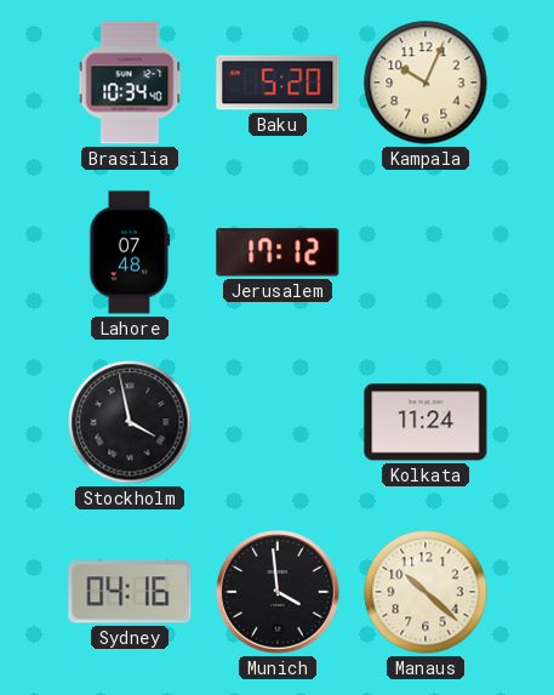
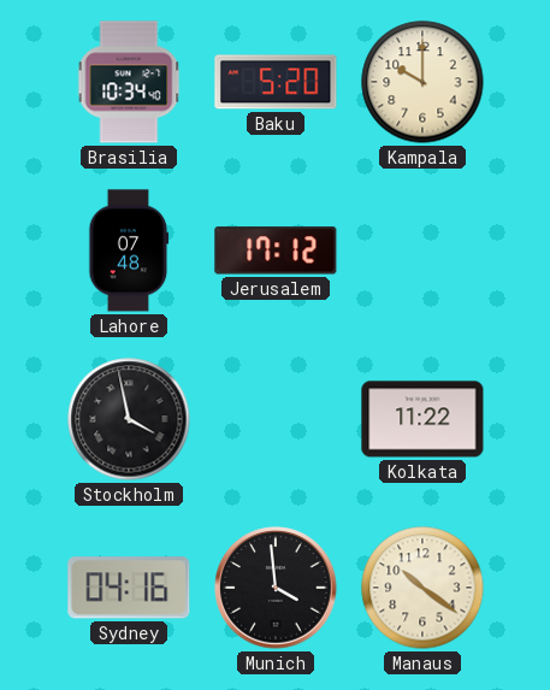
Kampala: 10:04 -> 10:00 (422, 82)
Kolkata: 11:24 -> 11:22 (422, 419)
Manaus: 10:22 -> 10:21 (422, 588)
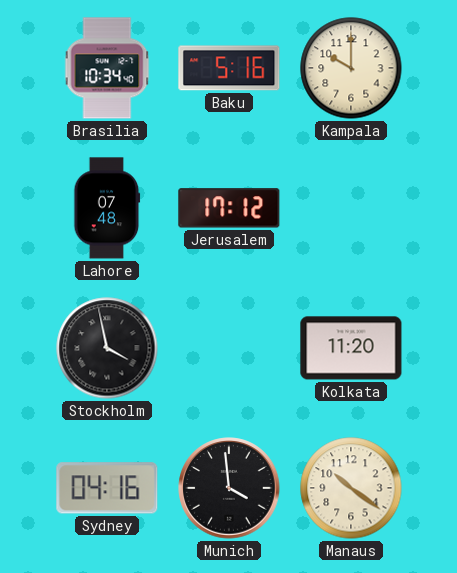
Baku: 5:20 -> 5:16 (229, 68)
Kolkata: 11:22 -> 11:20 (351, 348)
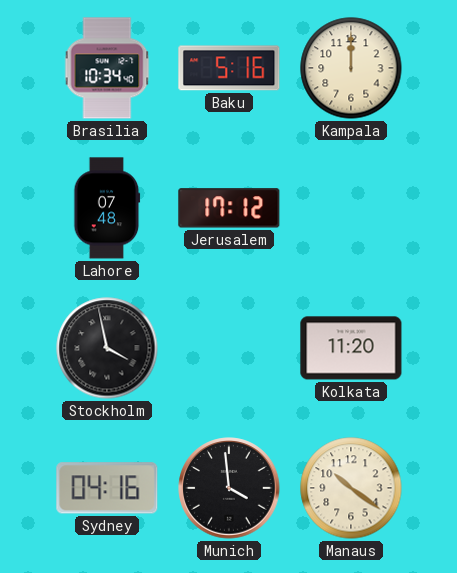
Kampala: 10:00 -> 12:00 (351, 68)
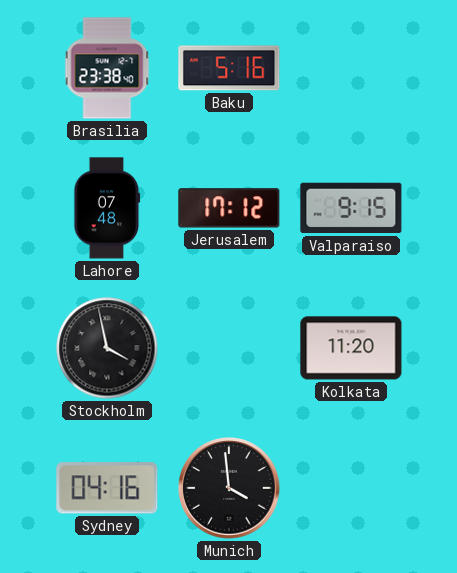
Brasilia: 10:34 -> 23:38 (107, 68)
Kampala: 12:00 -> none (351, 68)
Valparaiso: none -> 9:15 (351, 208)
Manaus: 10:21 -> none (351, 488)
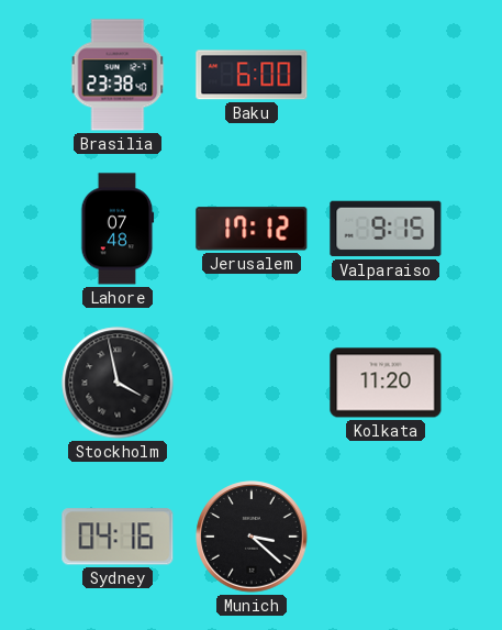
Baku: 5:16 -> 6:00 (252, 75)
Munich: 3:59 -> 3:22 (252, 537)
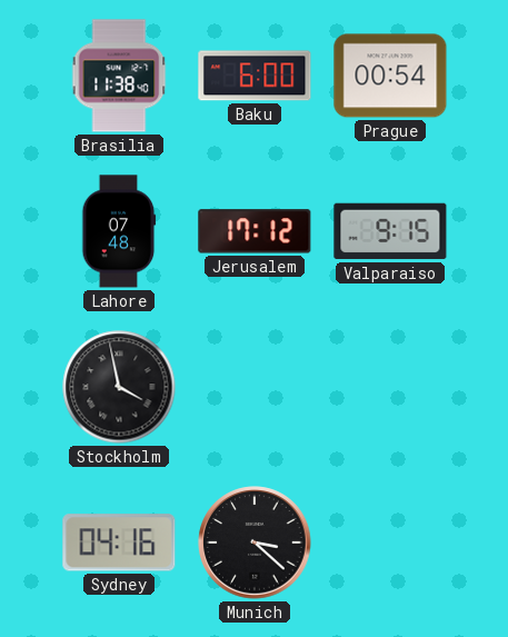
Brasilia: 23:38 -> 11:38 (119, 76)
Prague: none -> 00:54 (390, 76)
Kolkata: 11:20 -> none (386, 383)
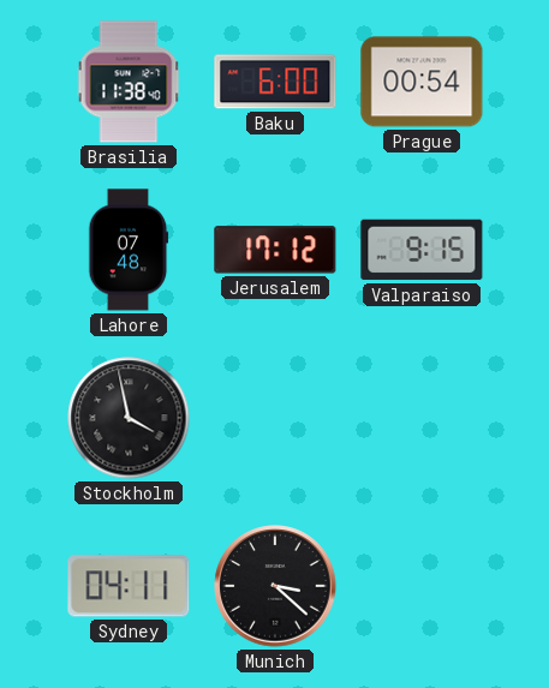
Sydney: 04:16 -> 04:11 (129, 586)
